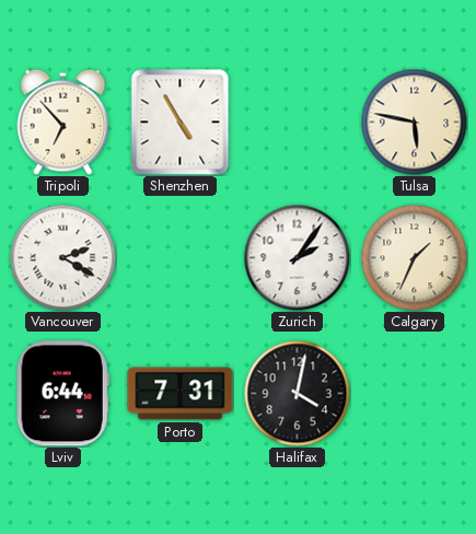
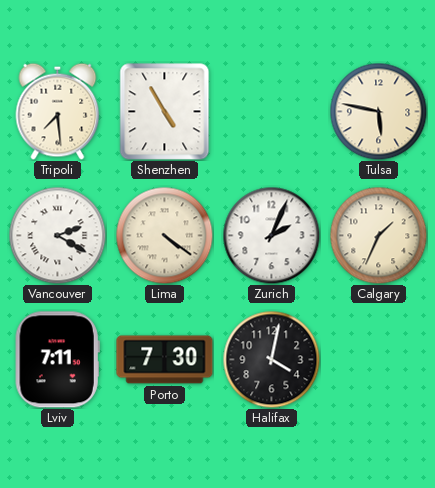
Tripoli: 6:53 -> 7:29 (58, 111)
Lima: none -> 4:21 (164, 235)
Zurich: 2:06 -> 2:04 (271, 235)
Lviv: 6:44 -> 7:11 (57, 360)
Porto: 7:31 -> 7:30 (165, 360)
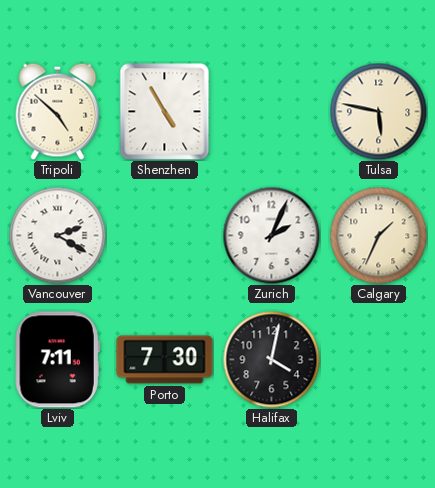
Tripoli: 7:29 -> 4:52 (58, 111)
Lima: 4:21 -> none (164, 235)
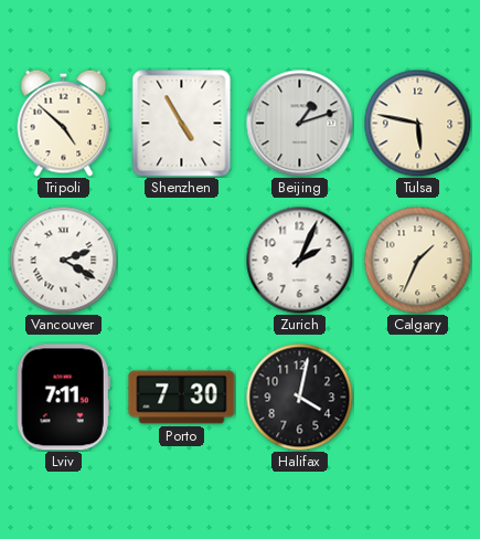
Beijing: none -> 1:12 (300, 124)
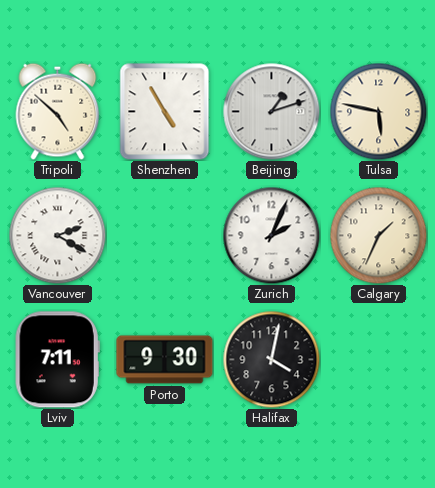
Porto: 7:30 -> 9:30 (165, 360)
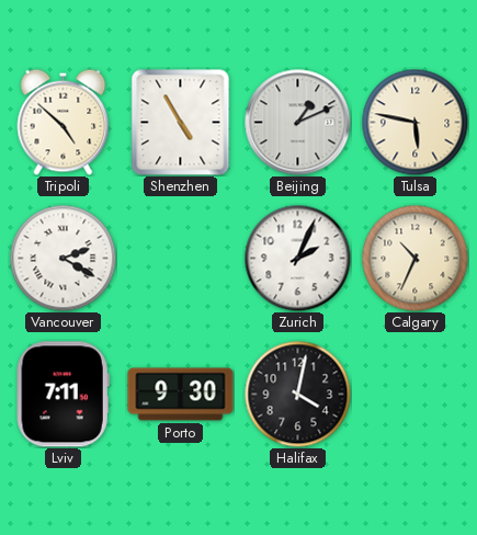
Beijing: 1:12 -> 1:11 (298, 123)
Calgary: 1:34 -> 10:34 (414, 258)
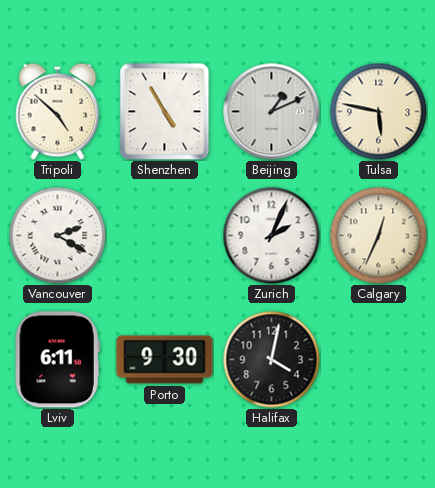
Calgary: 10:34 -> 12:34 (378, 235)
Lviv: 7:11 -> 6:11 (57, 360)
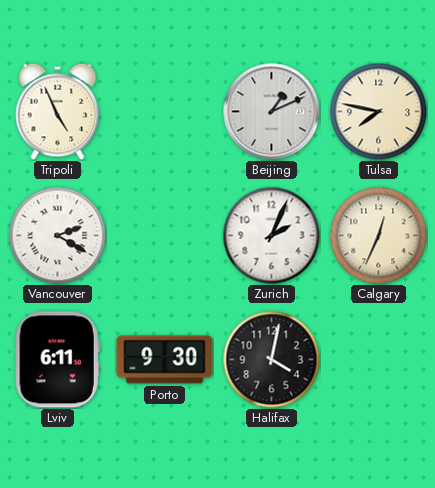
Tripoli: 4:52 -> 4:56 (58, 111)
Shenzhen: 4:55 -> none (165, 112)
Tulsa: 5:47 -> 7:47 (378, 111)
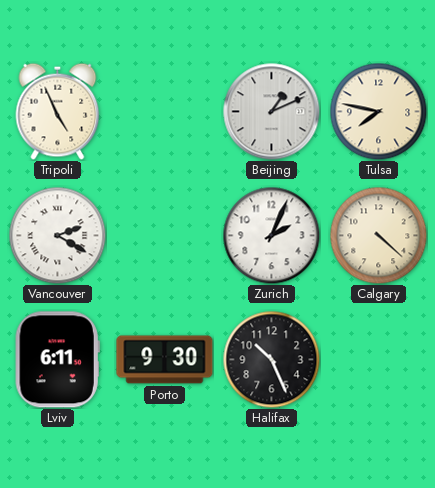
Calgary: 12:34 -> 4:22 (378, 235)
Halifax: 4:02 -> 10:26 (271, 359)
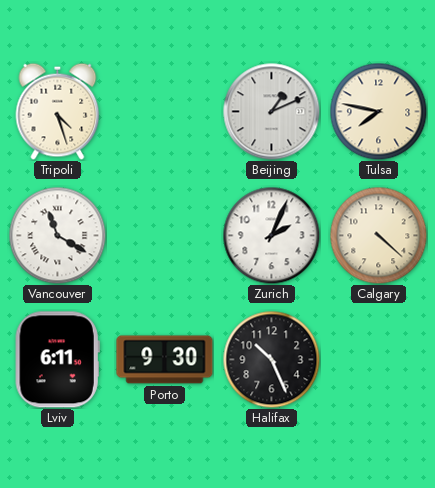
Tripoli: 4:56 -> 4:27 (58, 111)
Vancouver: 2:20 -> 11:20 (57, 235)
